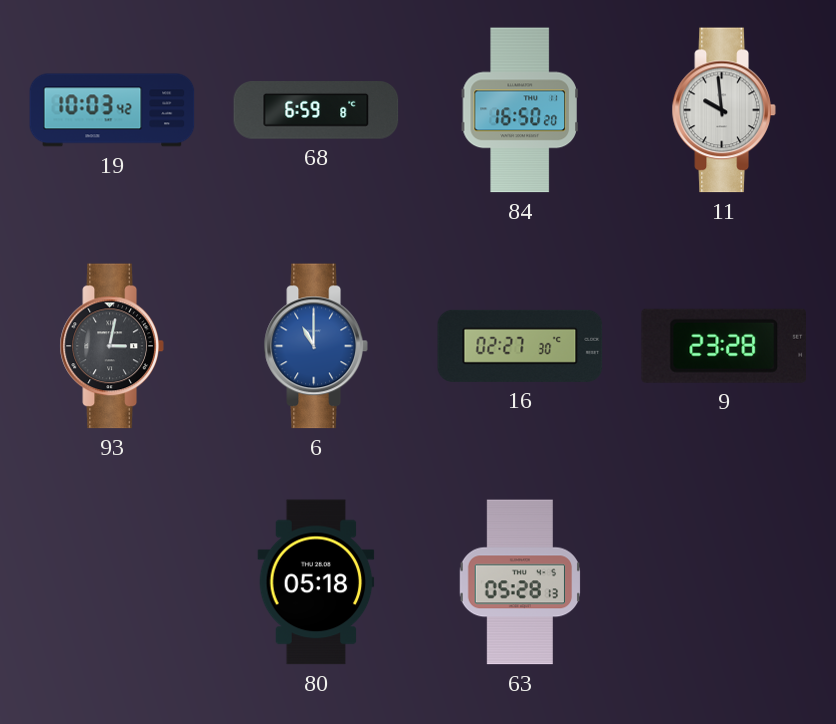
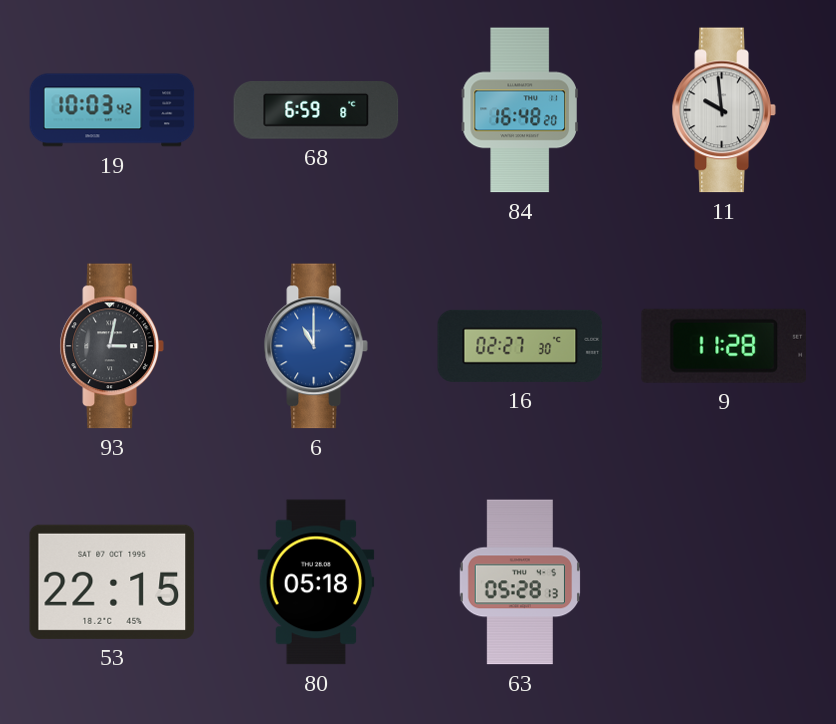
84: 16:50 -> 16:48 (520, 110)
9: 23:28 -> 11:28 (723, 346)
53: none -> 22:15 (112, 582)
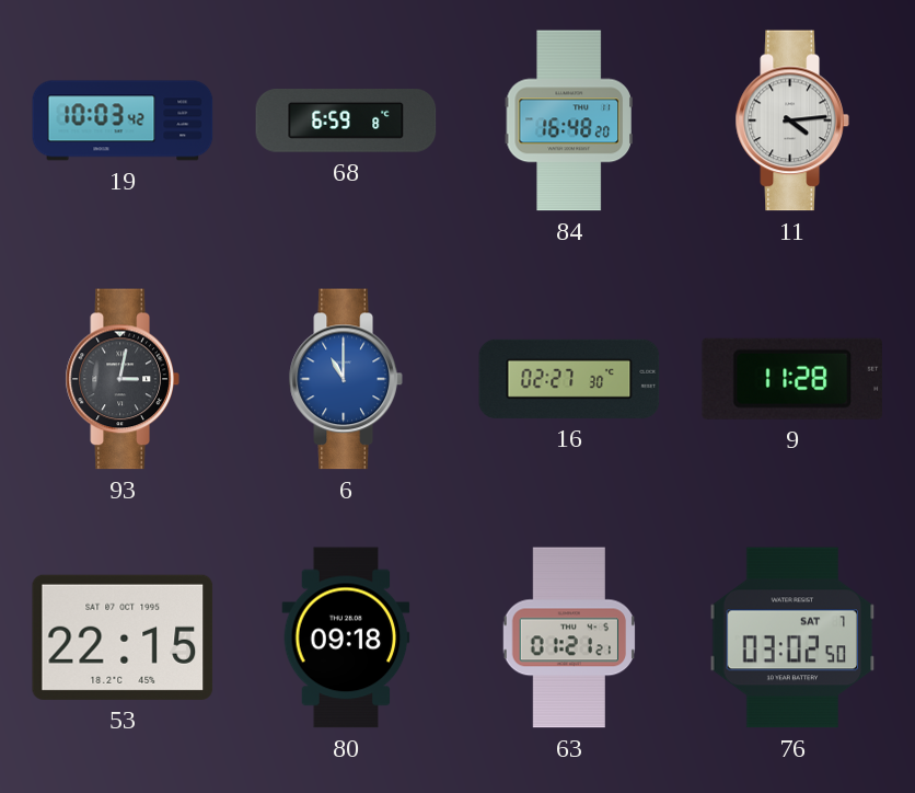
11: 9:59 -> 4:14 (792, 120)
80: 05:18 -> 09:18 (346, 637)
63: 05:28 -> 01:21 (569, 637)
76: none -> 03:02 (792, 637)
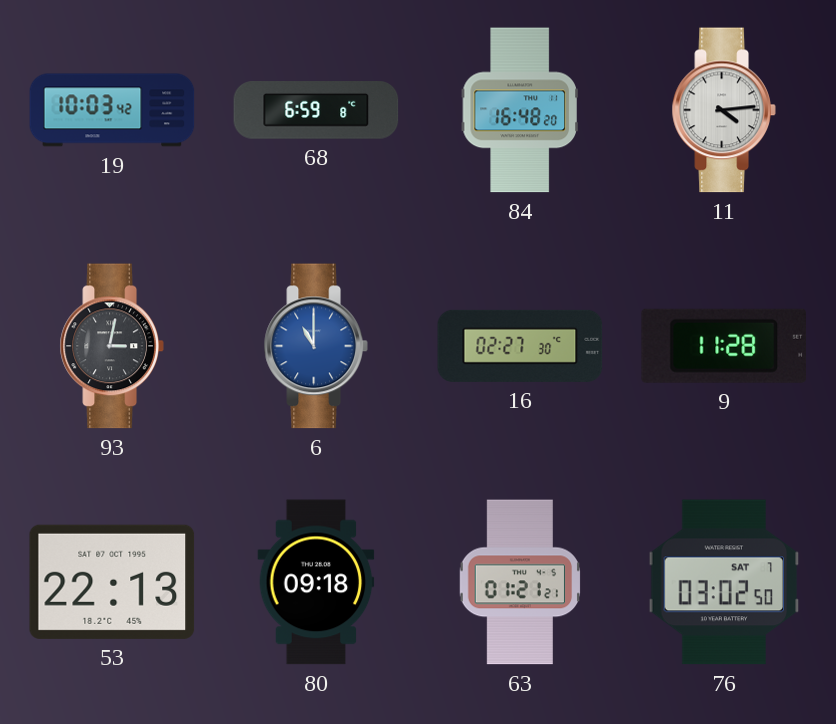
53: 22:15 -> 22:13 (112, 582)
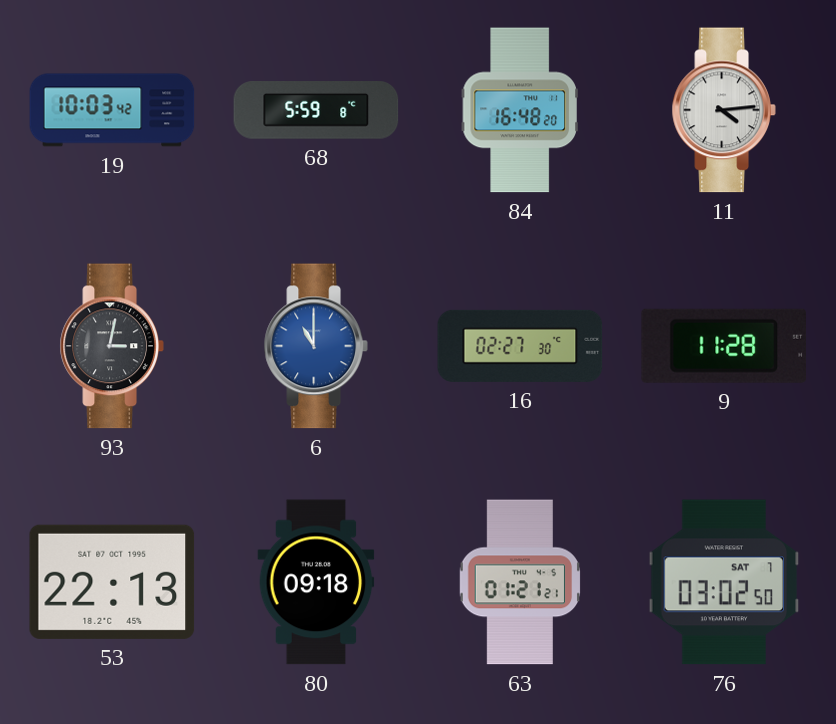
68: 6:59 -> 5:59 (316, 110)
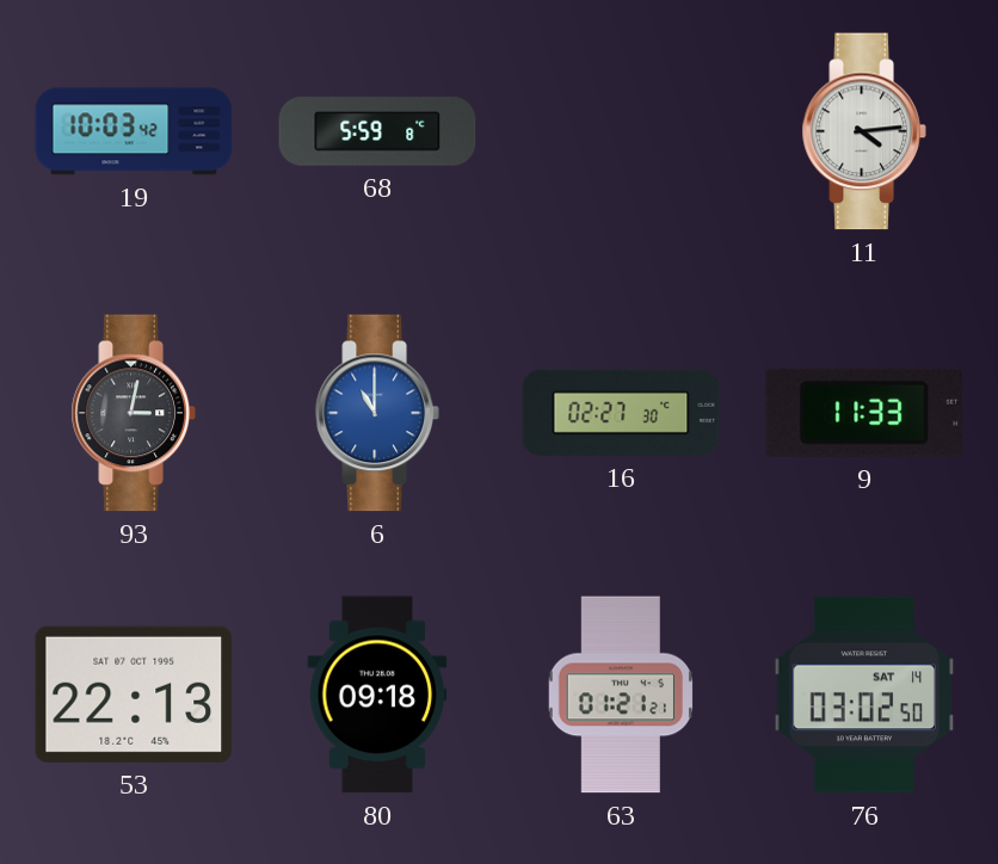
84: 16:48 -> none (520, 110)
9: 11:28 -> 11:33 (863, 413)
76 date: SAT 7 -> SAT 14 (864, 695)
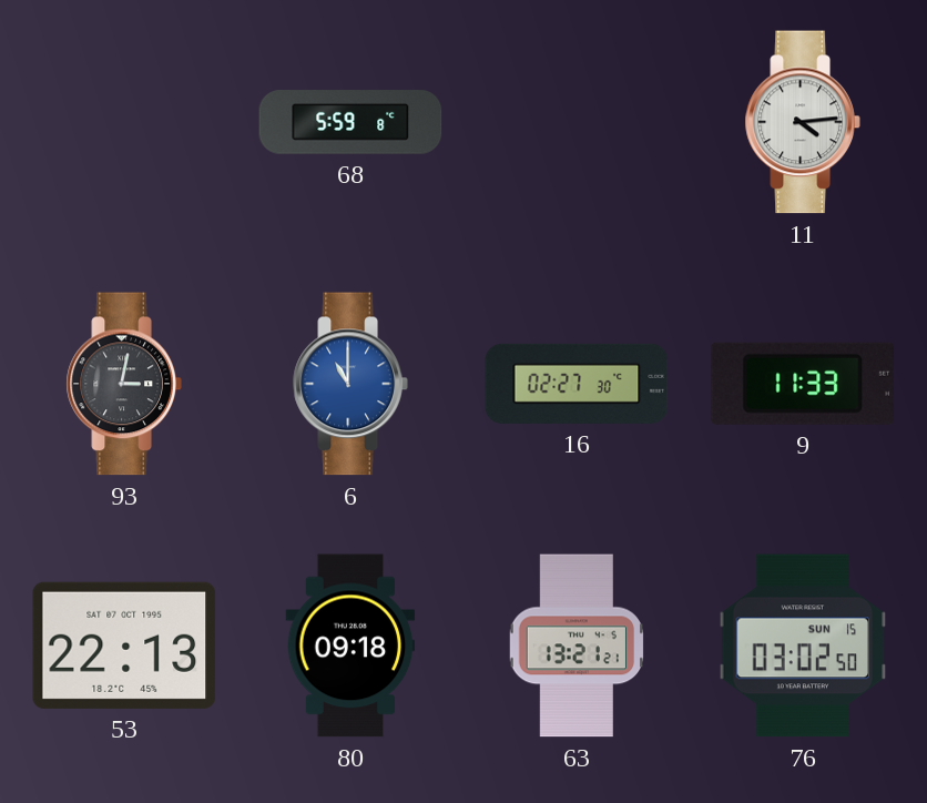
19: 10:03 -> none (134, 131)
63: 01:21 -> 13:21 (577, 646)
76 date: SAT 14 -> SUN 15 (803, 646)
